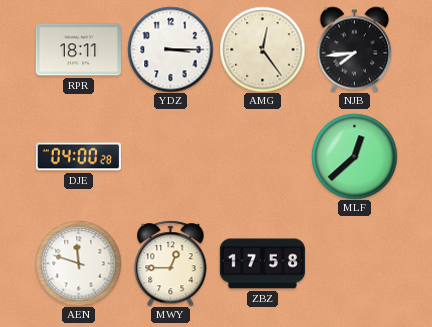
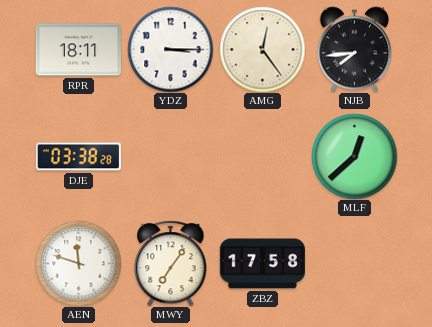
DJE: 04:00 -> 03:38 (78, 157)
MWY: 12:45 -> 7:06 (171, 263)
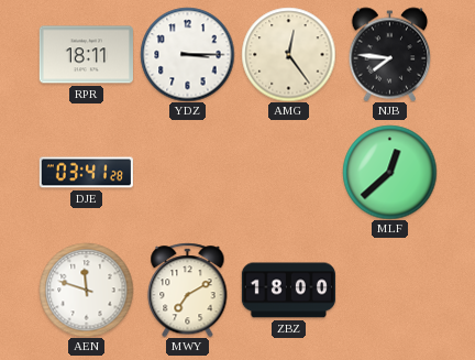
NJB: 7:44 -> 7:46 (390, 54)
DJE: 03:38 -> 03:41 (86, 173)
MWY: 7:06 -> 7:10 (188, 290)
ZBZ: 17:58 -> 18:00 (288, 291)
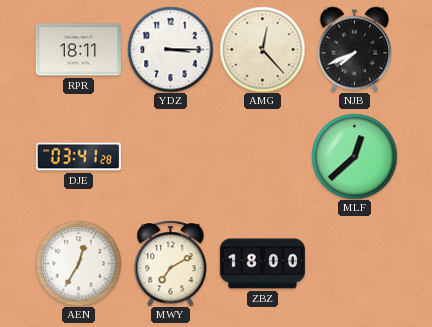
AMG: 12:24 -> 12:23 (262, 49)
NJB: 7:46 -> 7:41 (355, 49)
AEN: 11:48 -> 12:35 (78, 263)
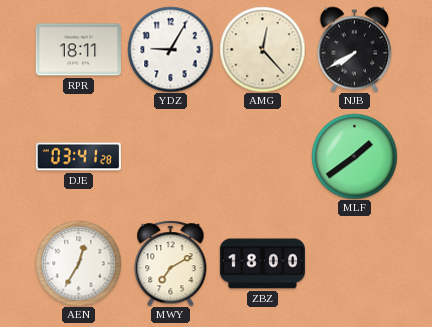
YDZ: 3:15 -> 9:05 (170, 49)
NJB: 7:41 -> 7:40 (355, 49)
MLF: 12:38 -> 1:39 (354, 156)
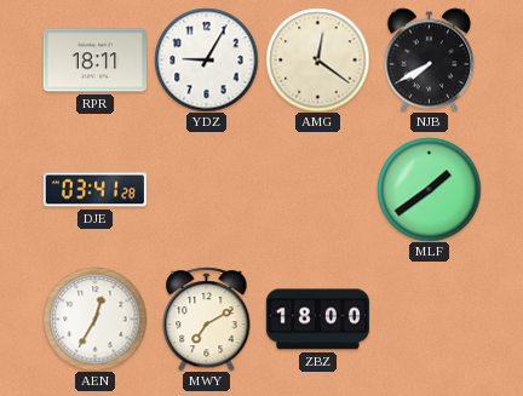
AMG: 12:23 -> 12:21 (317, 59)
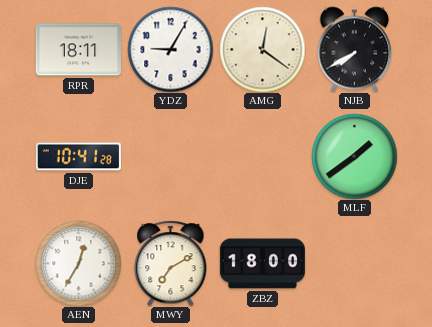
DJE: 03:41 -> 10:41 (78, 157)
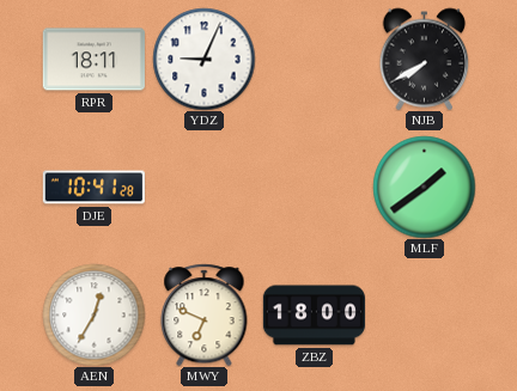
YDZ: 9:05 -> 9:04 (203, 59)
AMG: 12:21 -> none (262, 49)
MWY: 7:10 -> 6:49 (205, 314)
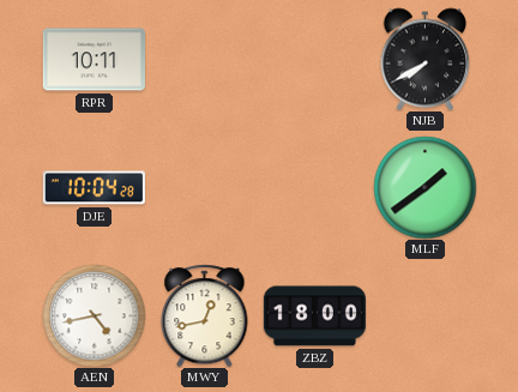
RPR: 18:11 -> 10:11 (94, 60)
YDZ: 9:04 -> none (203, 59)
DJE: 10:41 -> 10:04 (94, 188)
AEN: 12:35 -> 4:43 (94, 315)
MWY: 6:49 -> 12:43 (205, 315)
